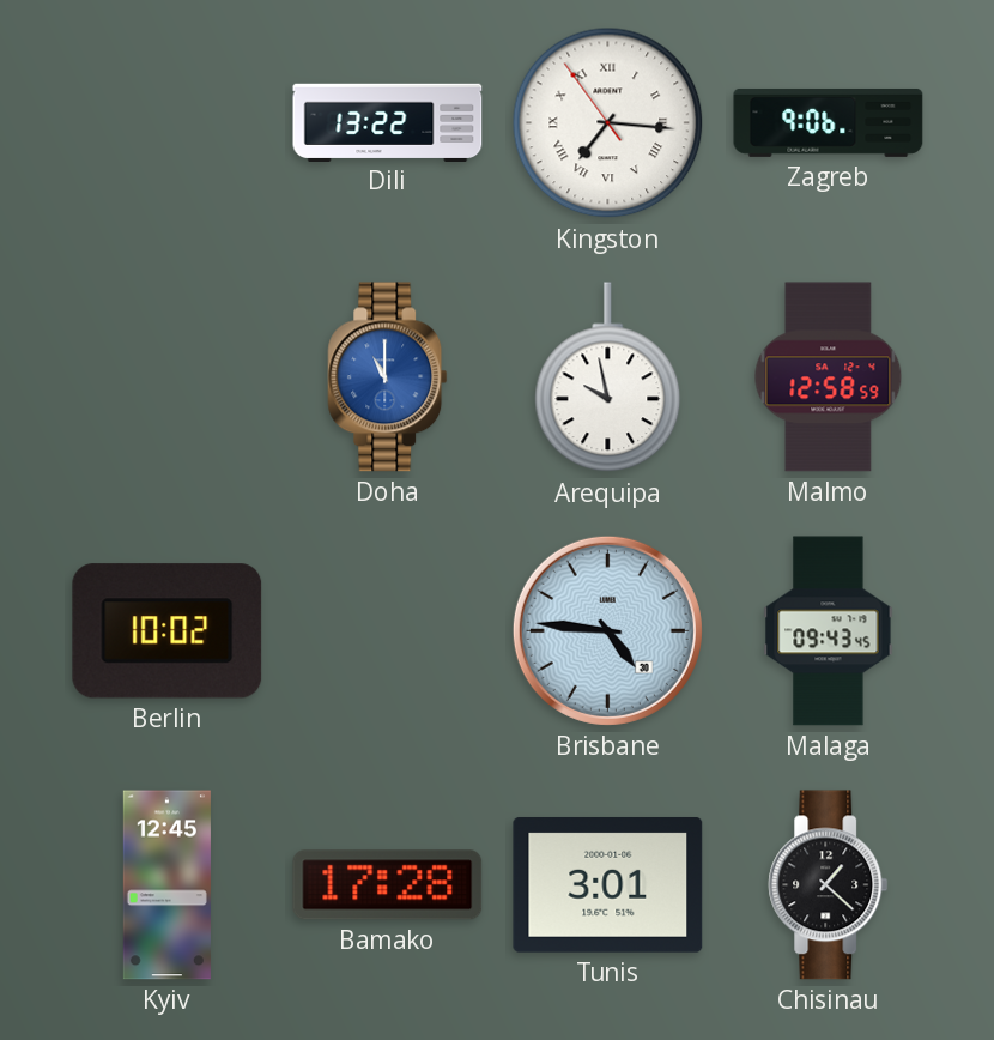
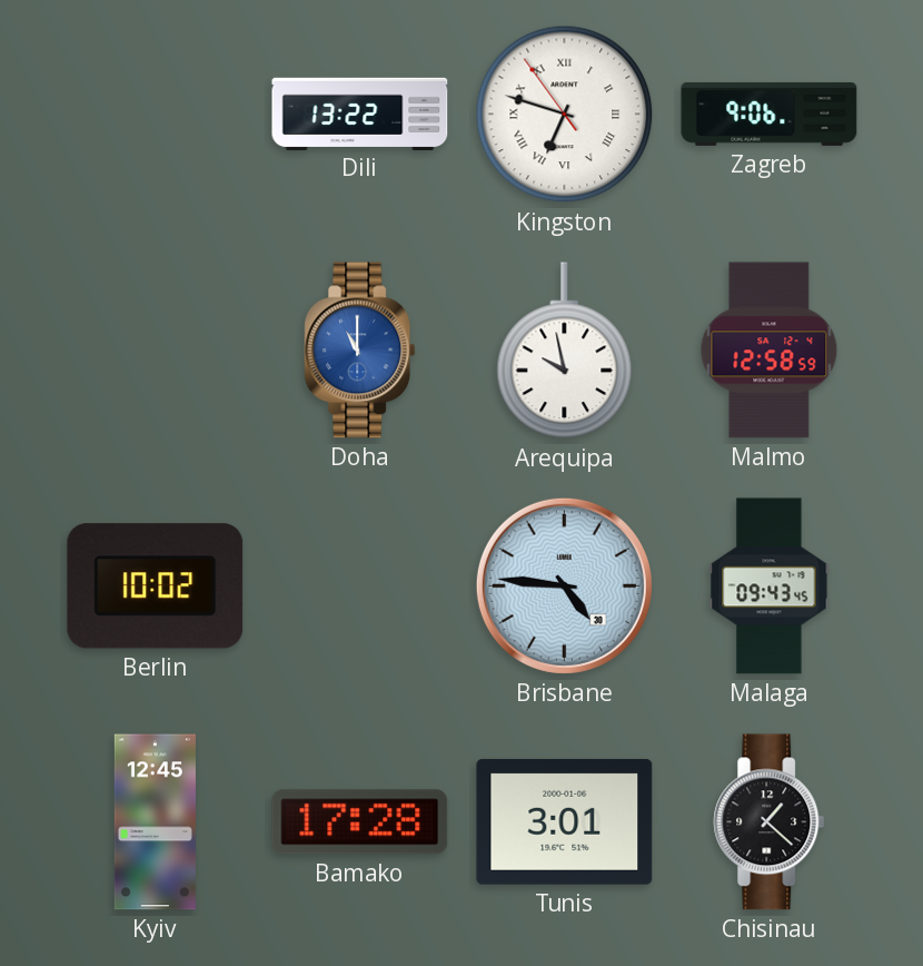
Kingston: 7:15 -> 6:47 (565, 115)
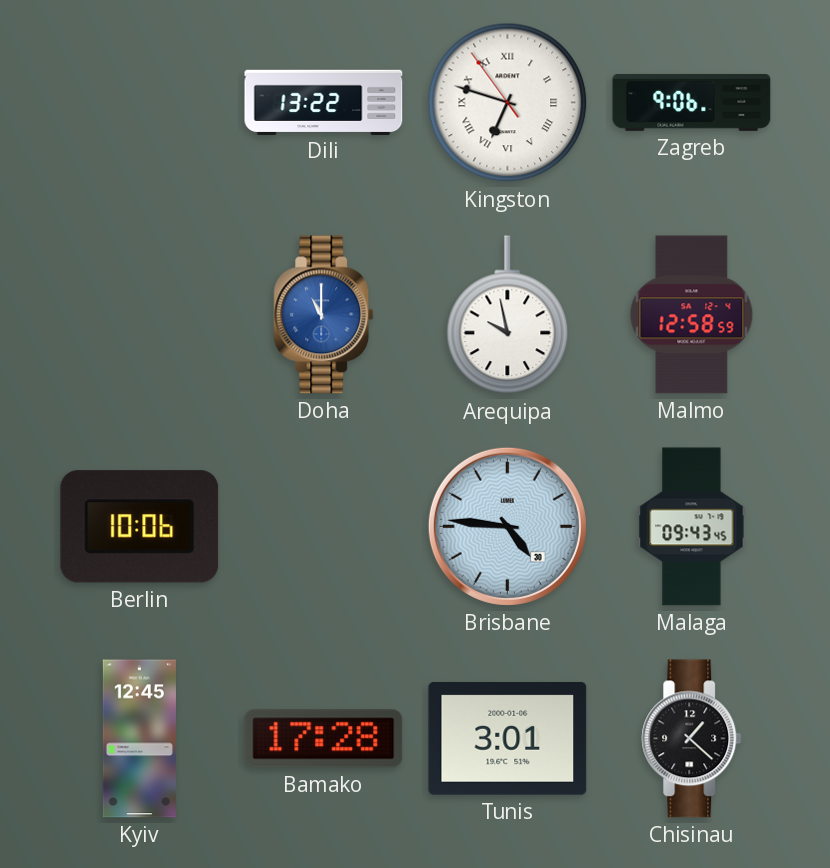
Berlin: 10:02 -> 10:06 (140, 527)
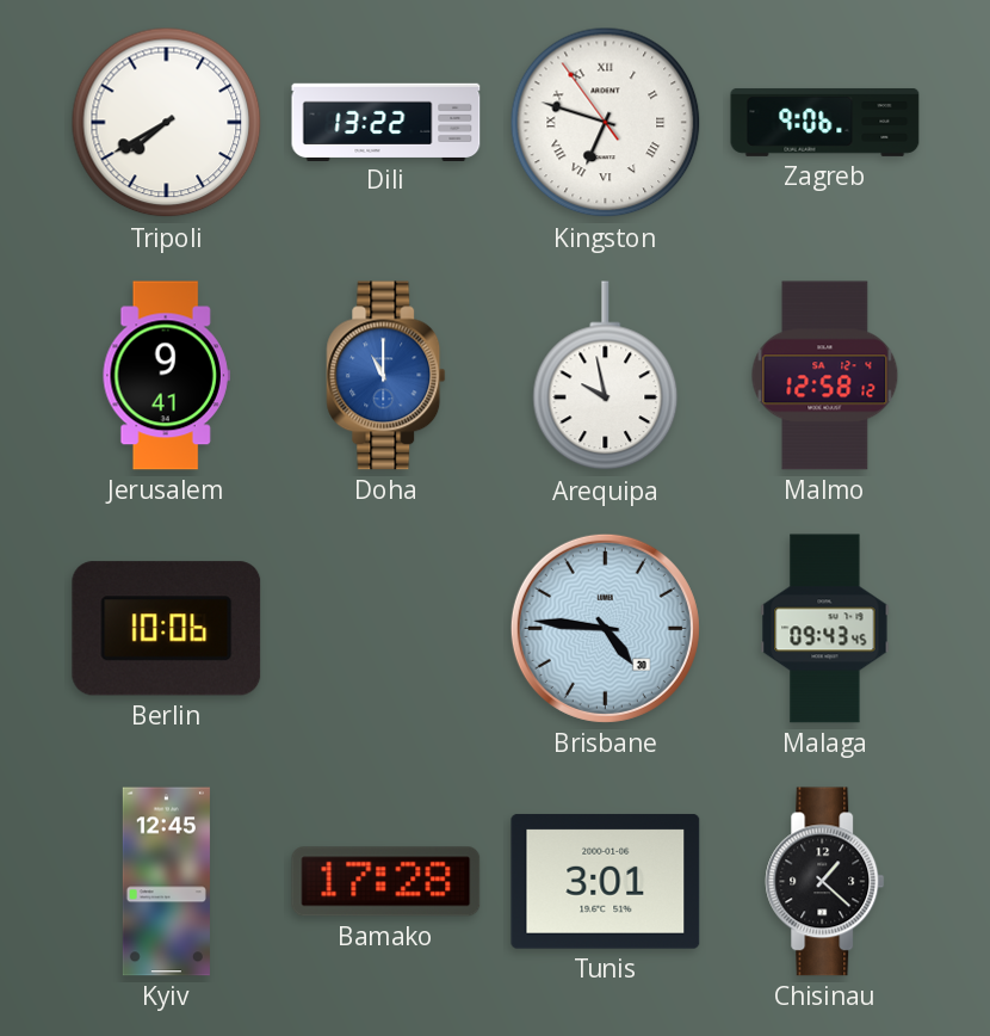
Tripoli: none -> 7:40 (167, 123)
Jerusalem: none -> 9:41 (166, 376)
Malmo: 12:58:59 -> 12:58:12 (825, 376)
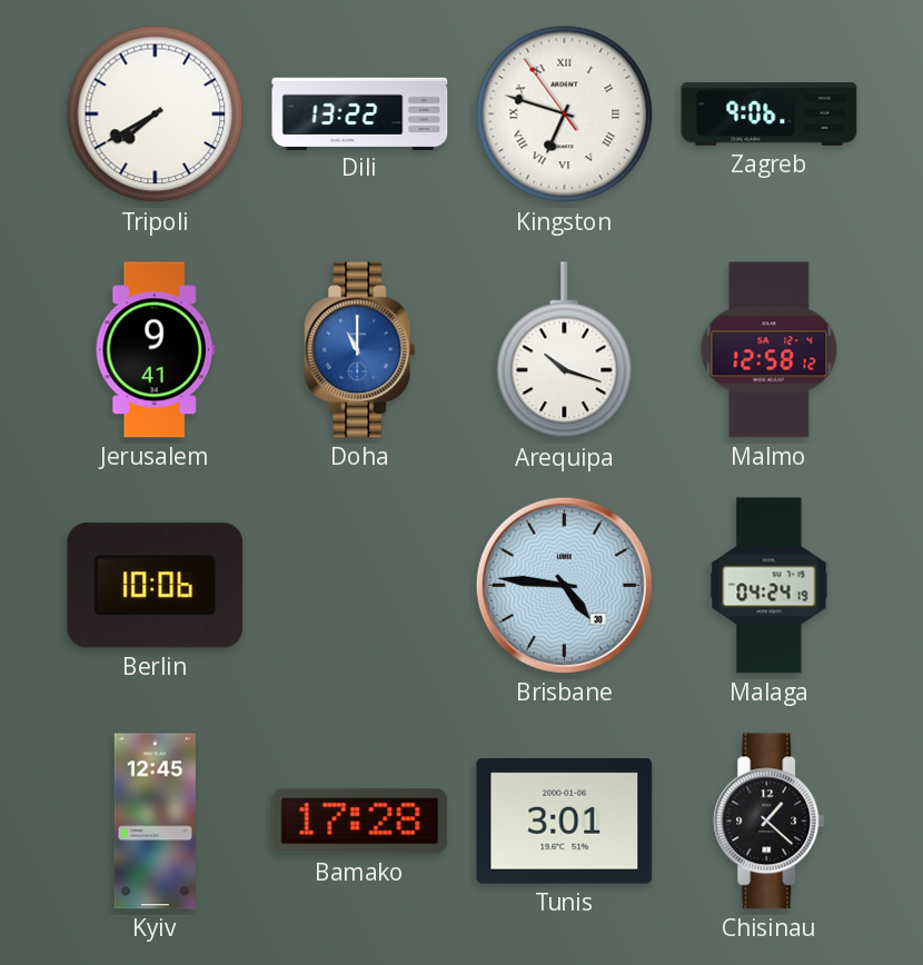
Arequipa: 9:58 -> 10:18 (565, 350)
Malaga: 09:43 -> 04:24 (770, 586)
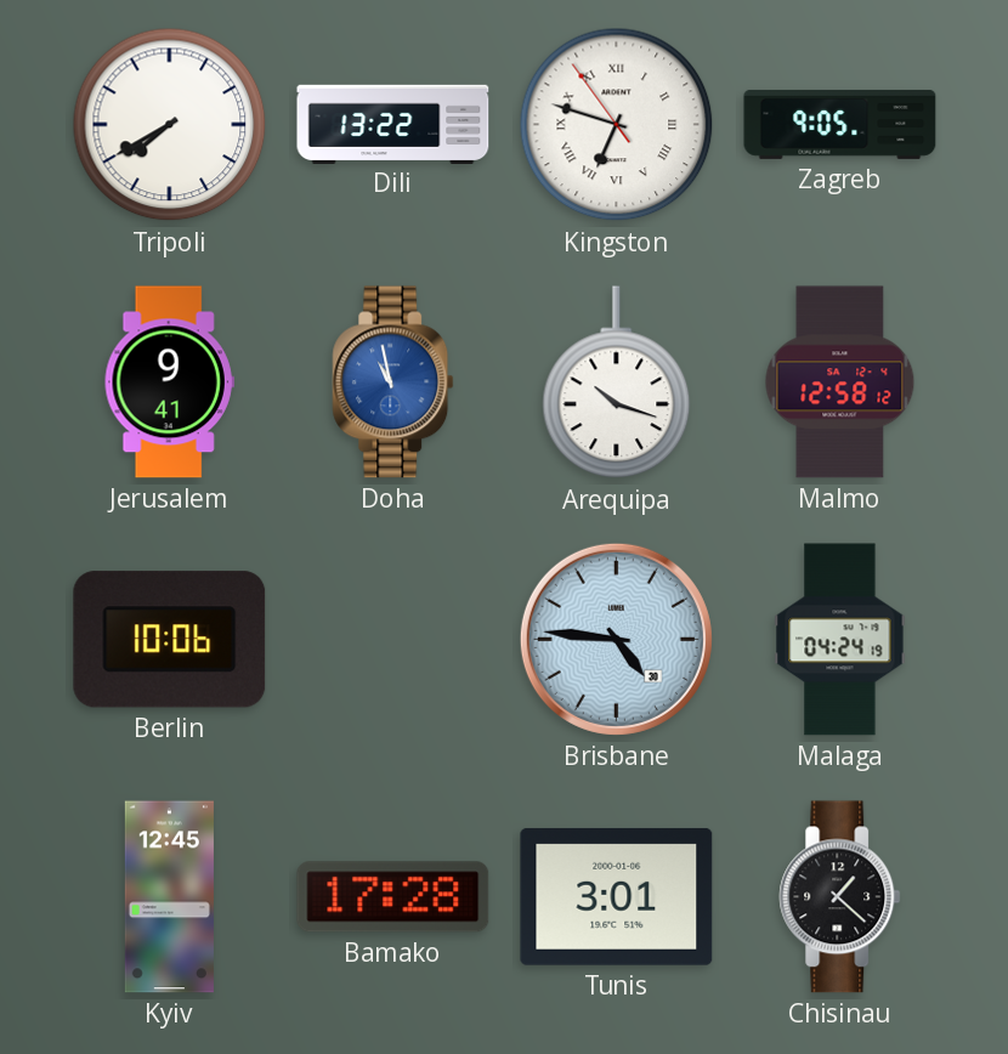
Zagreb: 9:06 -> 9:05 (840, 124)
Doha: 11:00 -> 10:58 (393, 382)
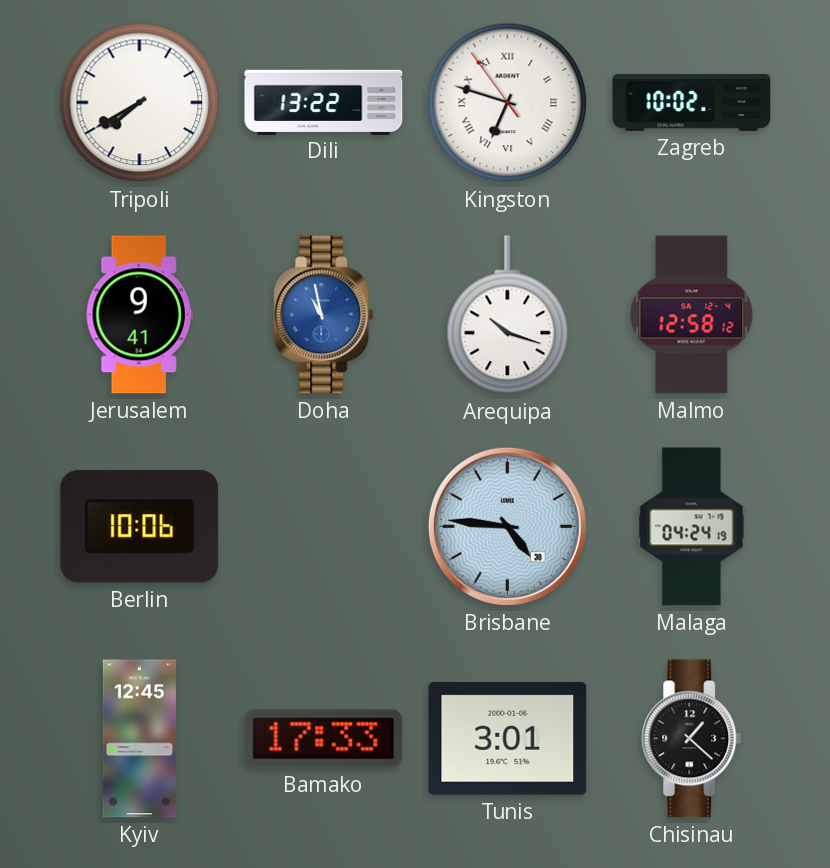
Zagreb: 9:05 -> 10:02 (692, 102)
Bamako: 17:28 -> 17:33 (324, 739)
